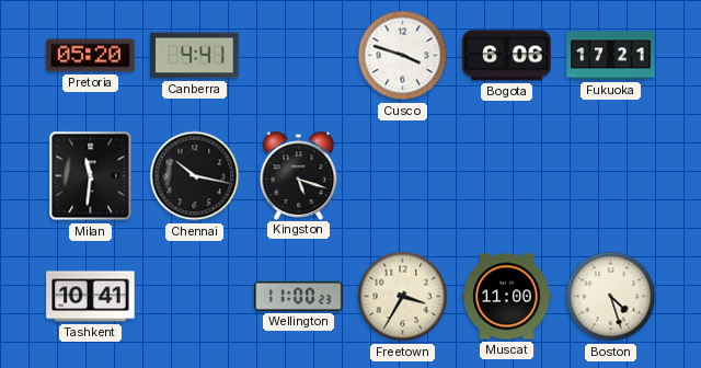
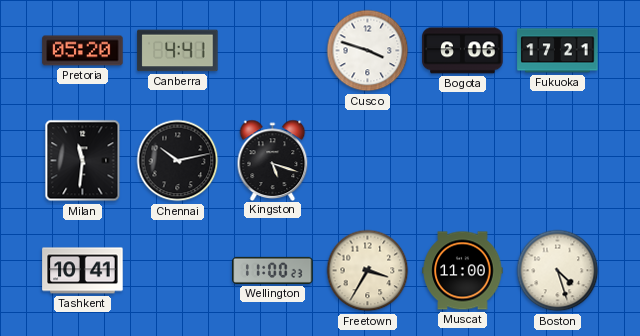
Chennai: 10:17 -> 10:13 (178, 161)
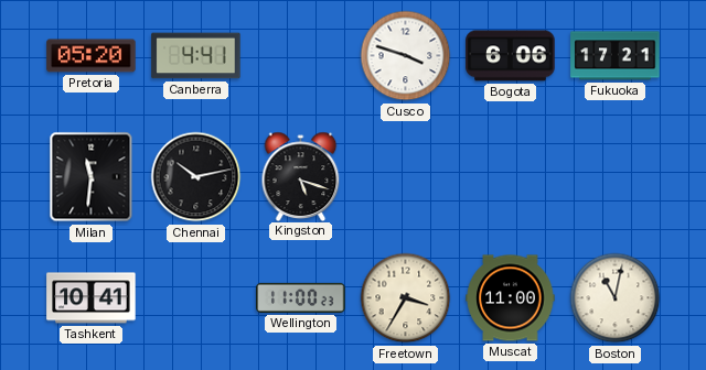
Boston: 4:27 -> 11:02 (616, 298)
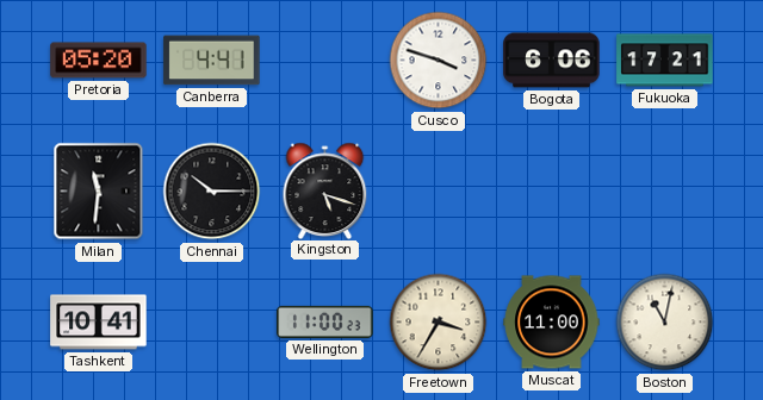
Chennai: 10:13 -> 10:15 (212, 192)
